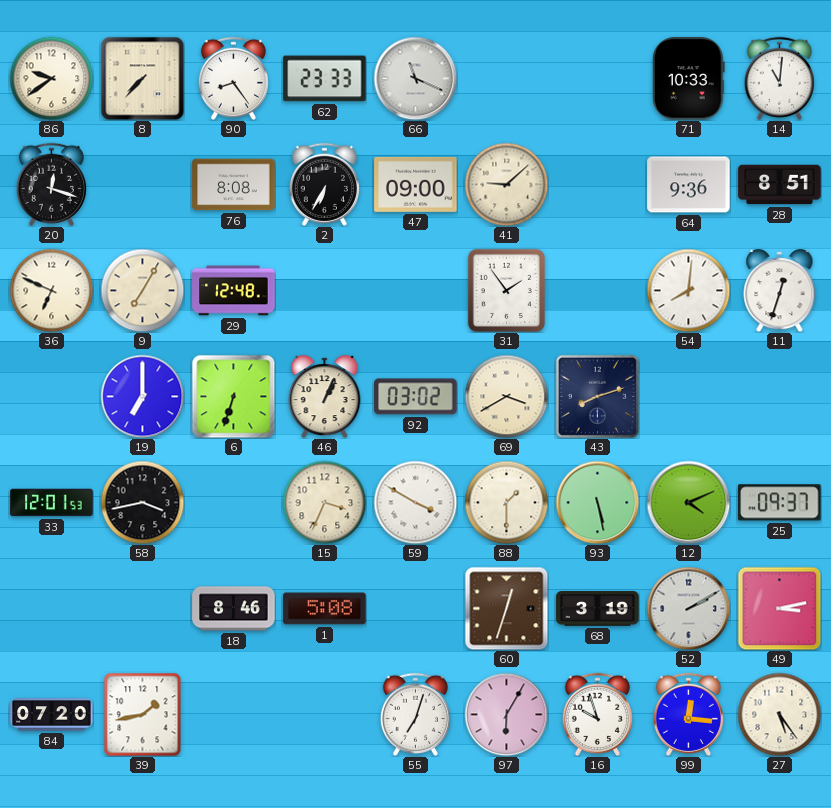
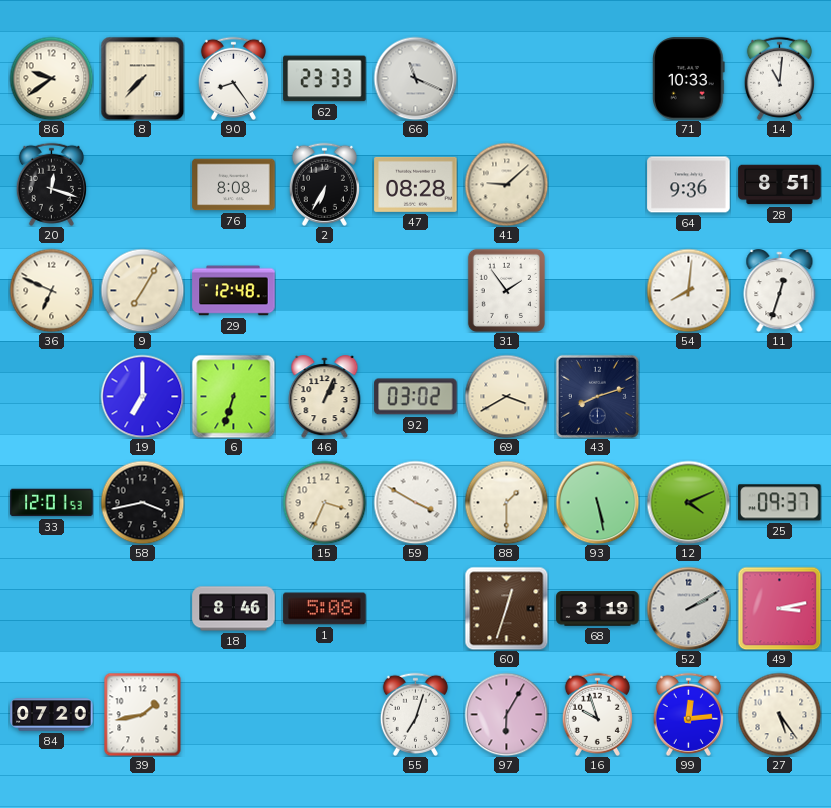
47: 09:00 -> 08:28 (416, 184)
99: 12:16 -> 12:14 (688, 714)
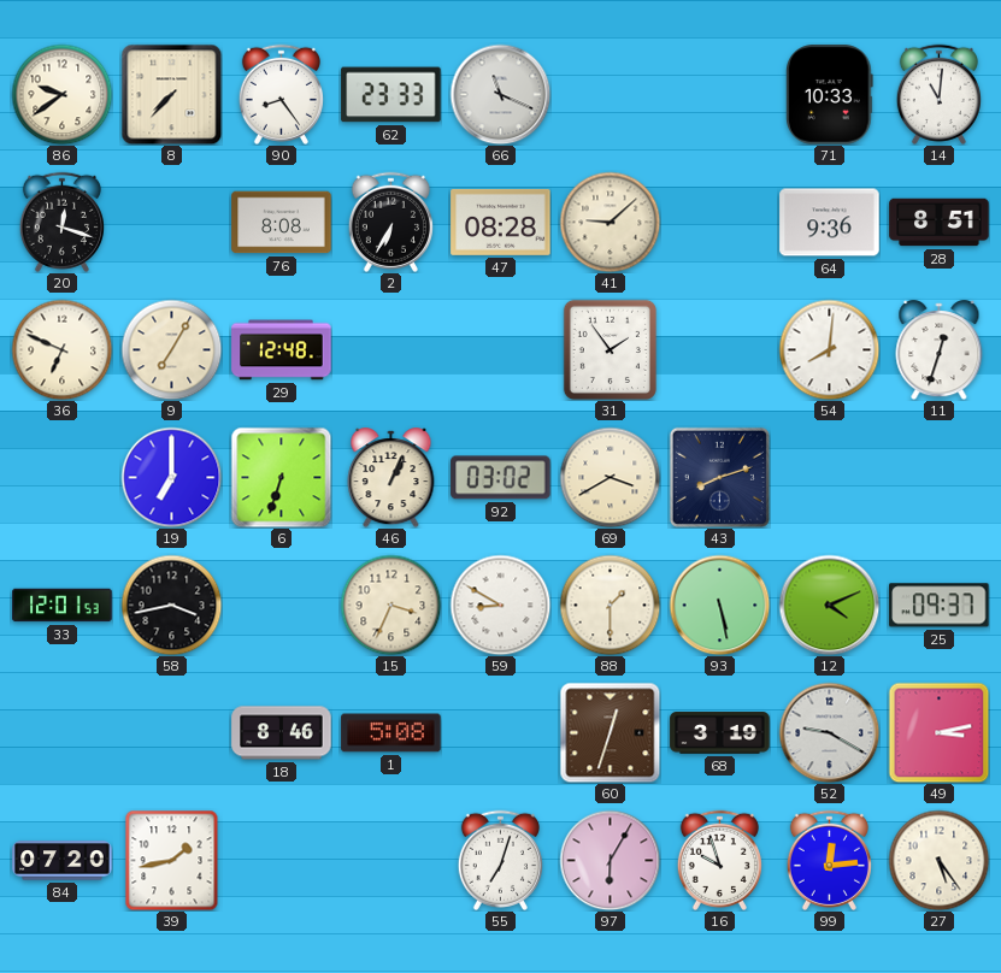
59: 3:50 -> 8:50 (500, 605)
52: 2:10 -> 9:20 (829, 732)
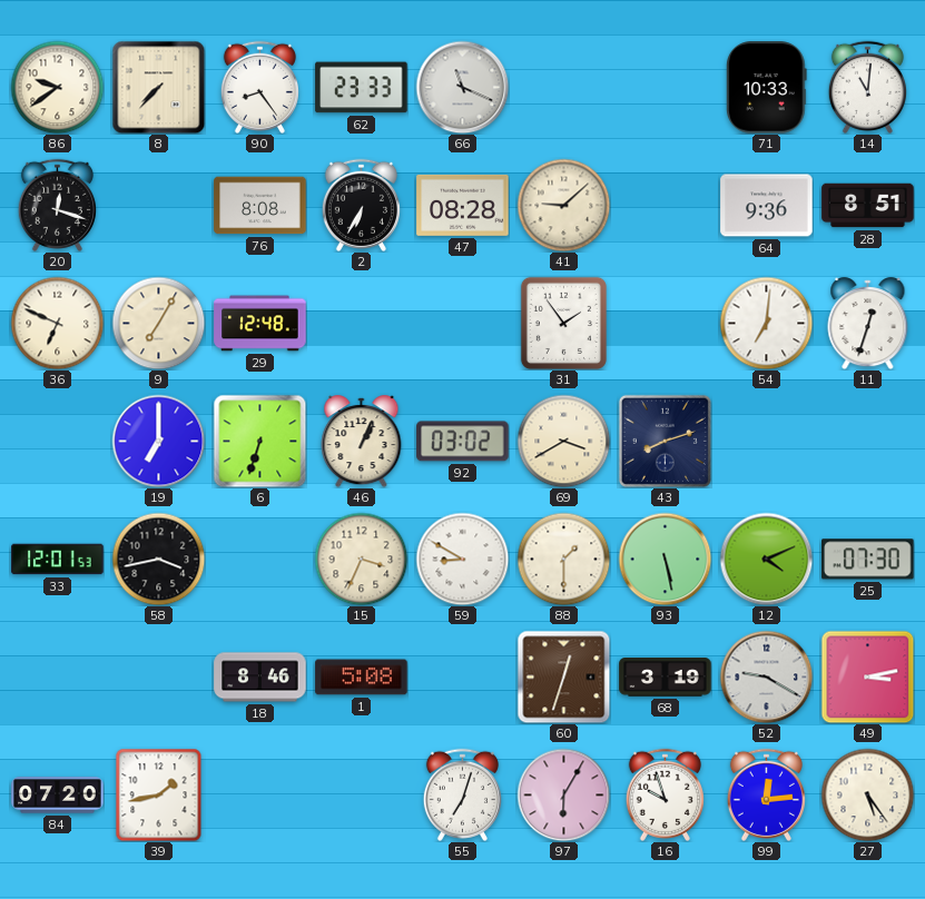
54: 8:01 -> 7:01 (766, 323)
25: 09:37 -> 07:30 (868, 560)
